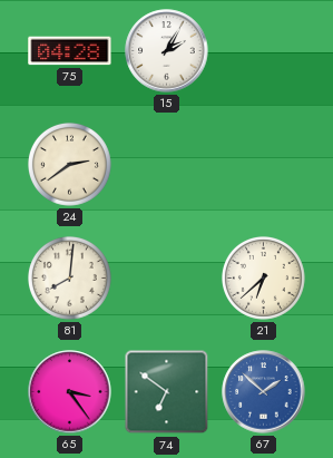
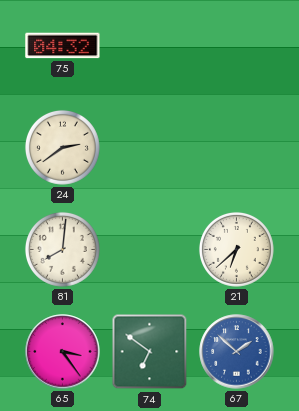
75: 04:28 -> 04:32 (63, 46)
15: 2:05 -> none (167, 51)
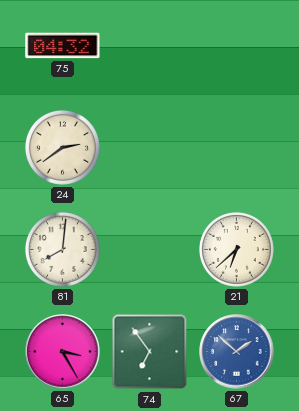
65: 3:24 -> 3:25 (63, 352)
74: 6:51 -> 6:54 (150, 352)
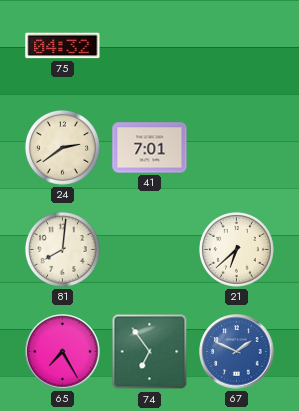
41: none -> 7:01 (150, 148)
65: 3:25 -> 7:25 (63, 352)
67: 1:52 -> 1:49 (237, 352)
